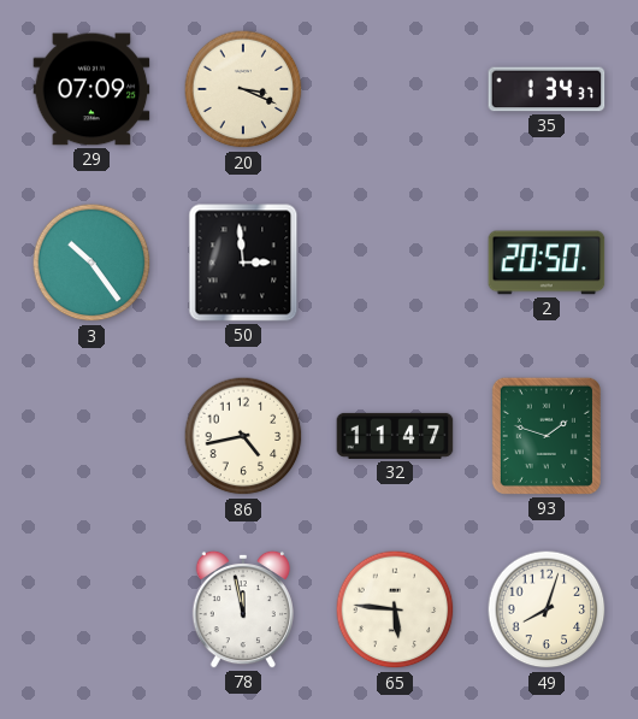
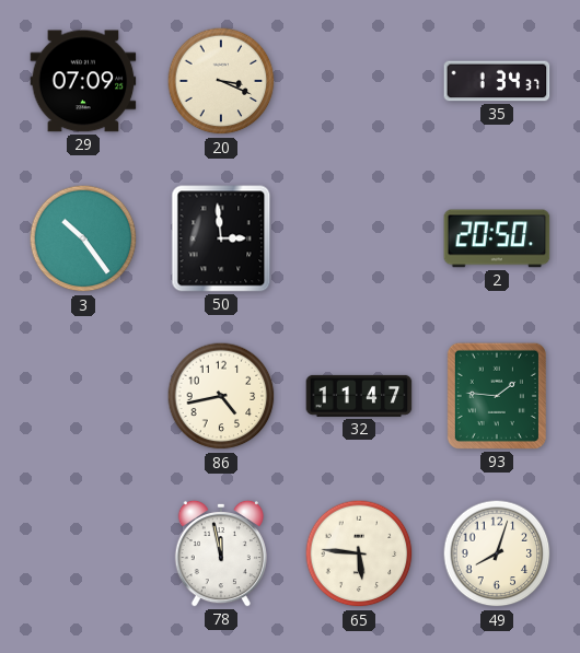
93: 1:48 -> 1:46 (497, 396)
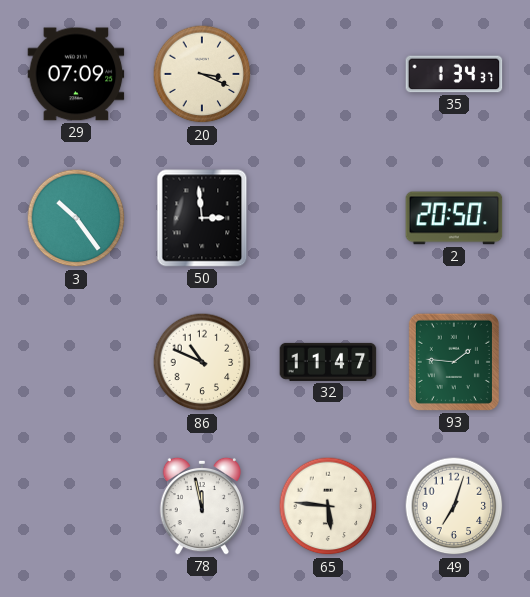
86: 4:43 -> 10:49 (202, 362)
49: 8:03 -> 7:03 (454, 506)
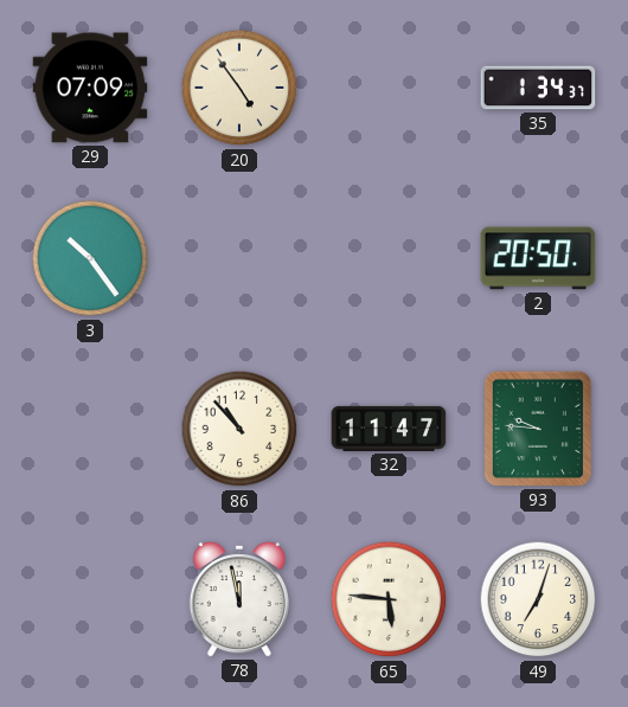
20: 3:19 -> 4:54 (239, 88)
50: 2:59 -> none (202, 218)
86: 10:49 -> 10:53 (239, 429)
93: 1:46 -> 9:46 (538, 429)
